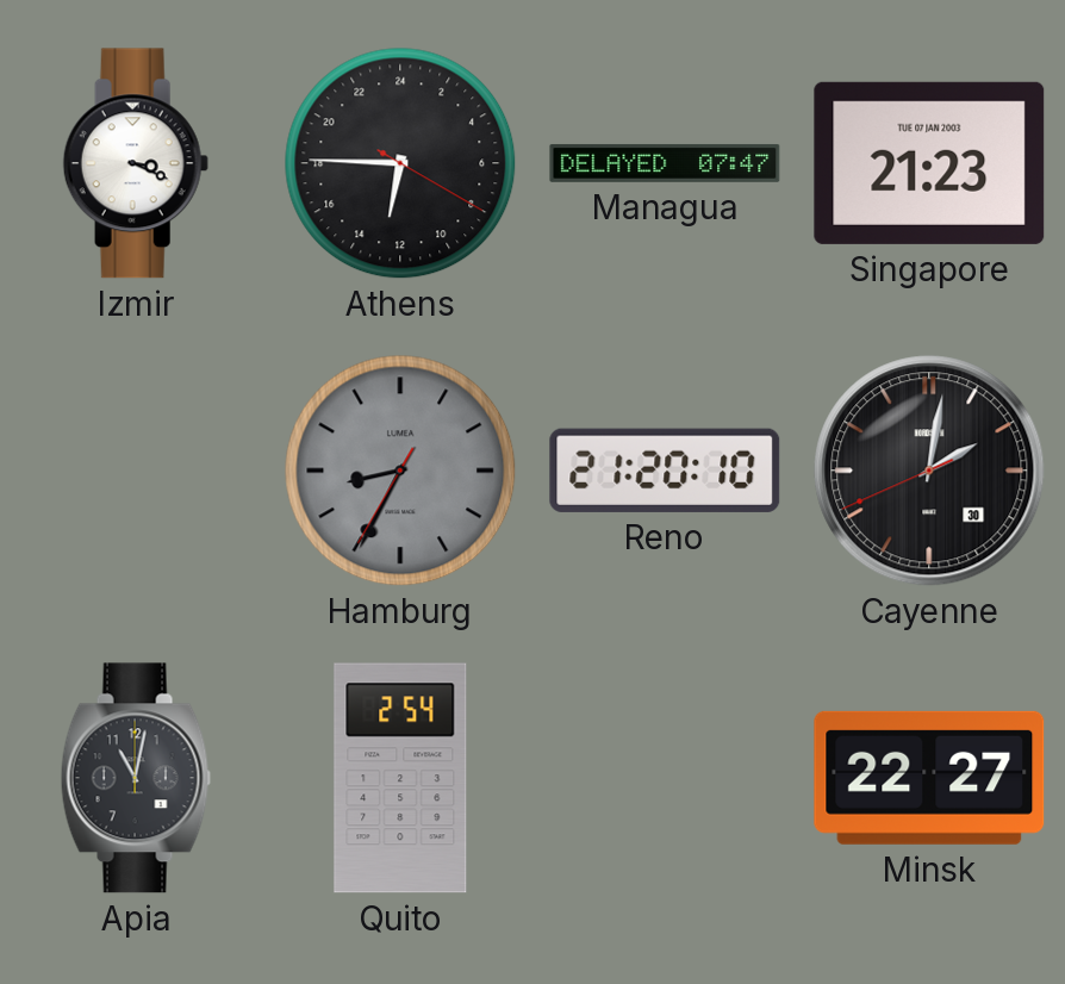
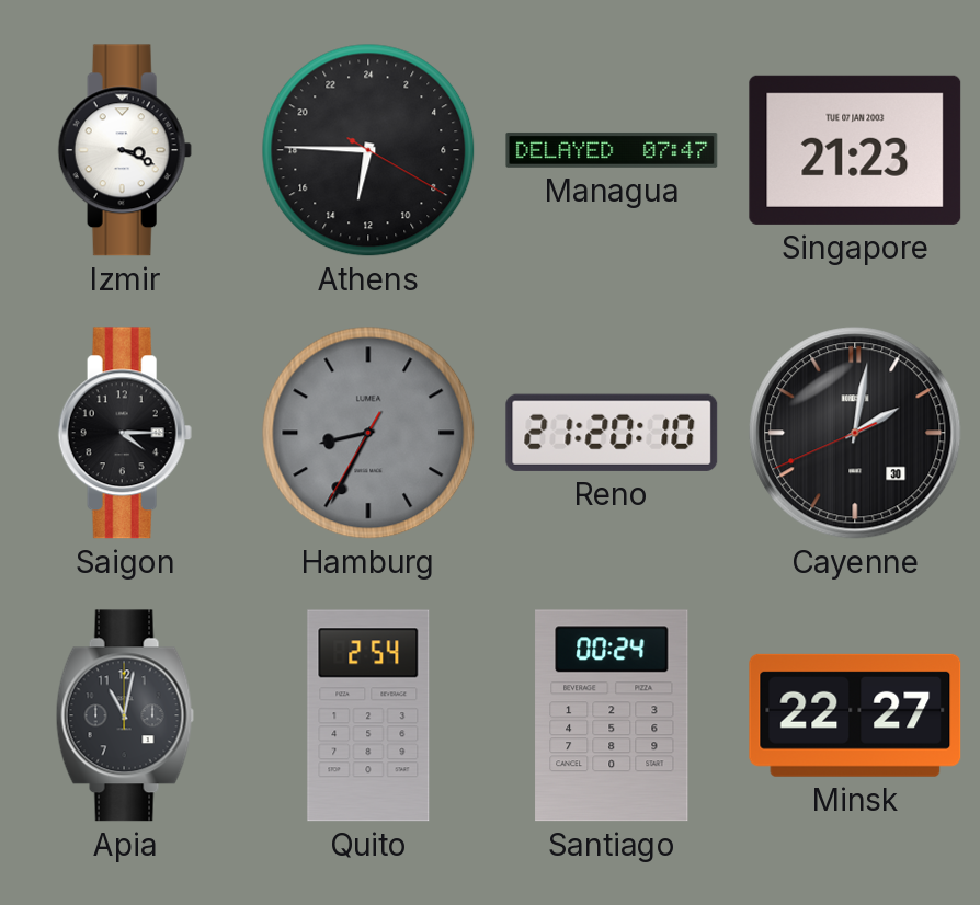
Saigon: none -> 4:15 (125, 433)
Santiago: none -> 00:24 (612, 715)
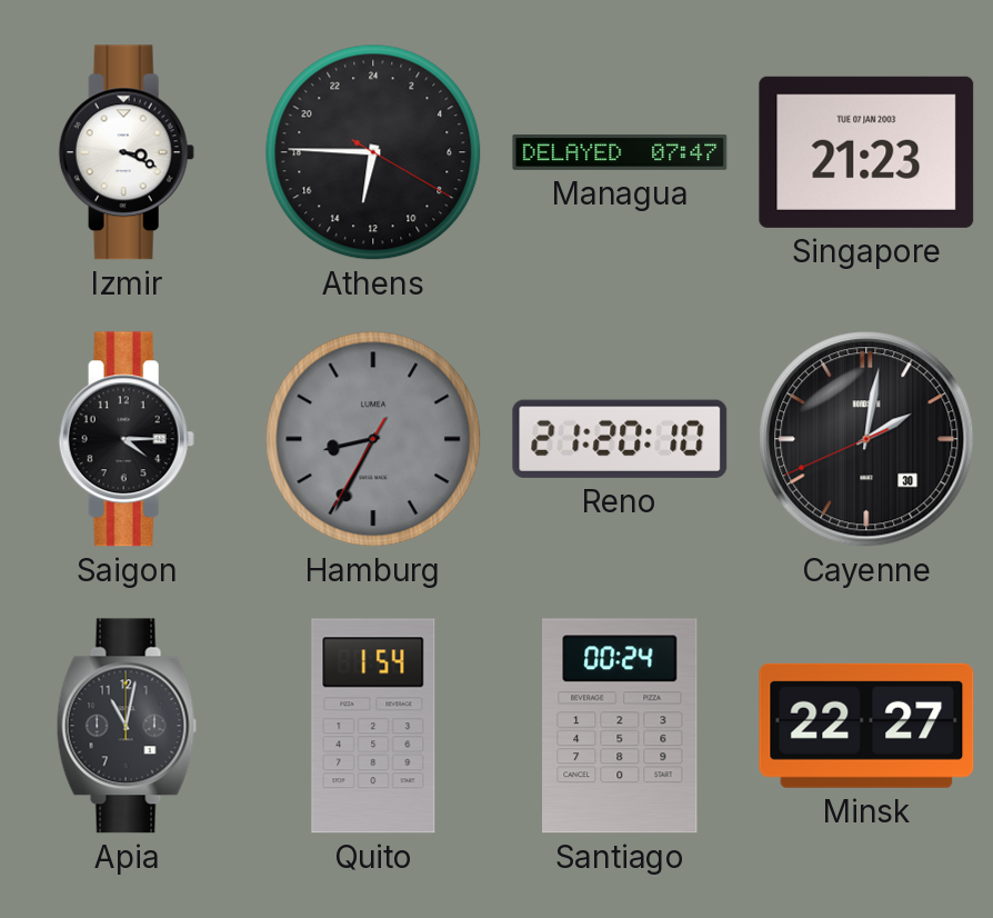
Quito: 2:54 -> 1:54 (373, 726)
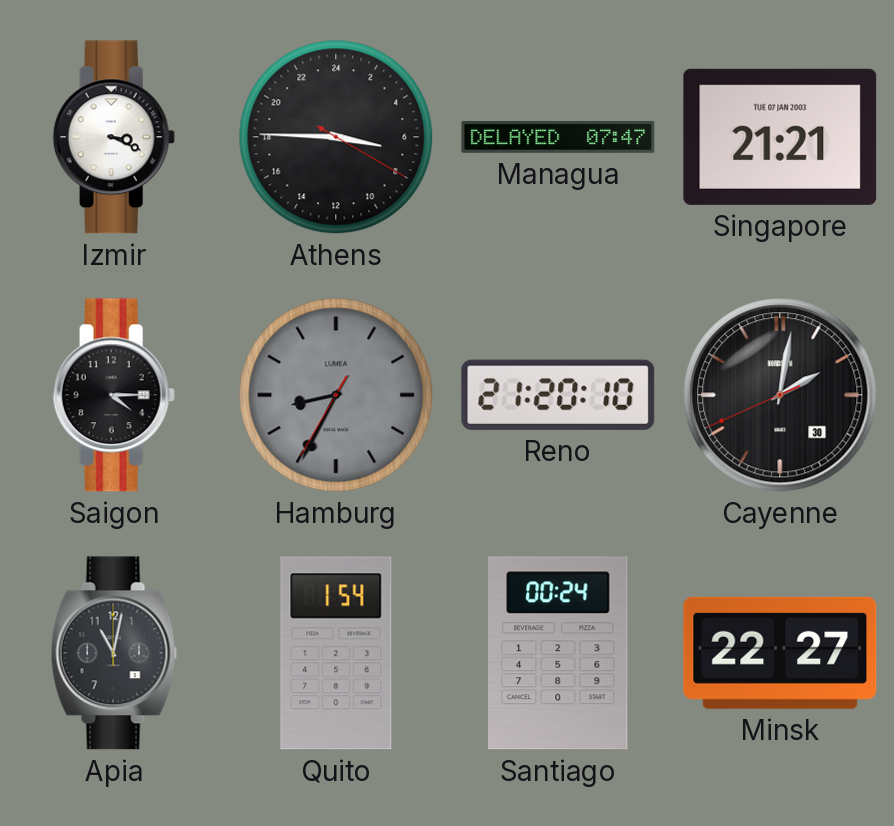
Athens: 12:45 -> 6:45 (336, 137)
Singapore: 21:23 -> 21:21 (780, 137)
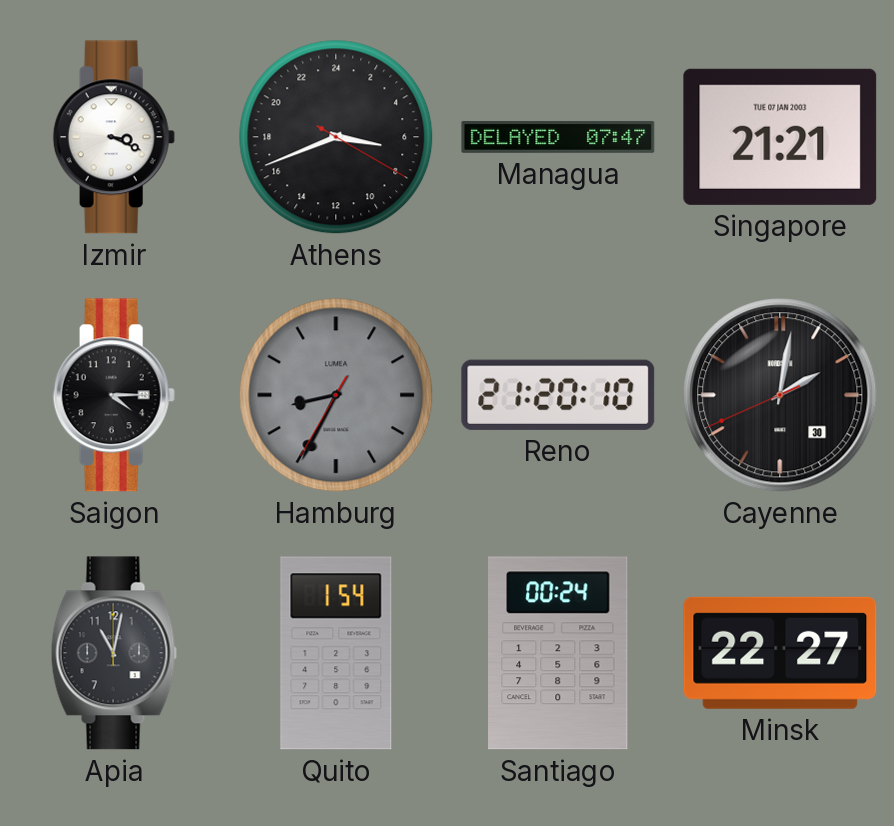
Athens: 6:45 -> 6:41 (336, 137)
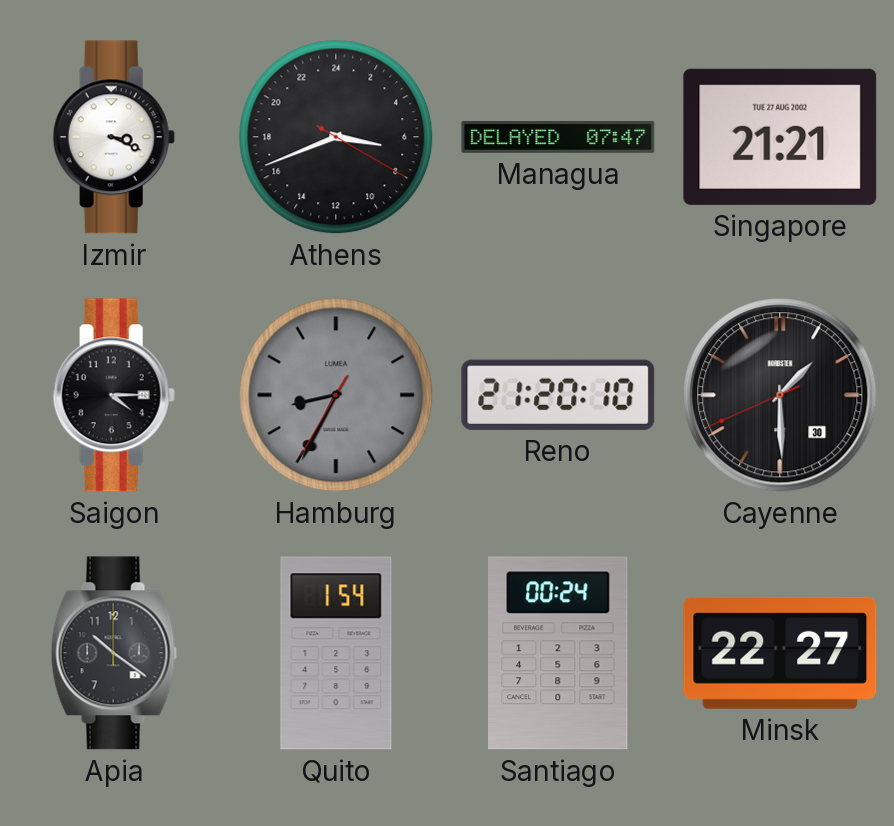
Singapore date: TUE 07 JAN 2003 -> TUE 27 AUG 2002 (780, 137)
Cayenne: 2:01 -> 1:29 (780, 395)
Apia: 11:02 -> 10:21 (114, 653)
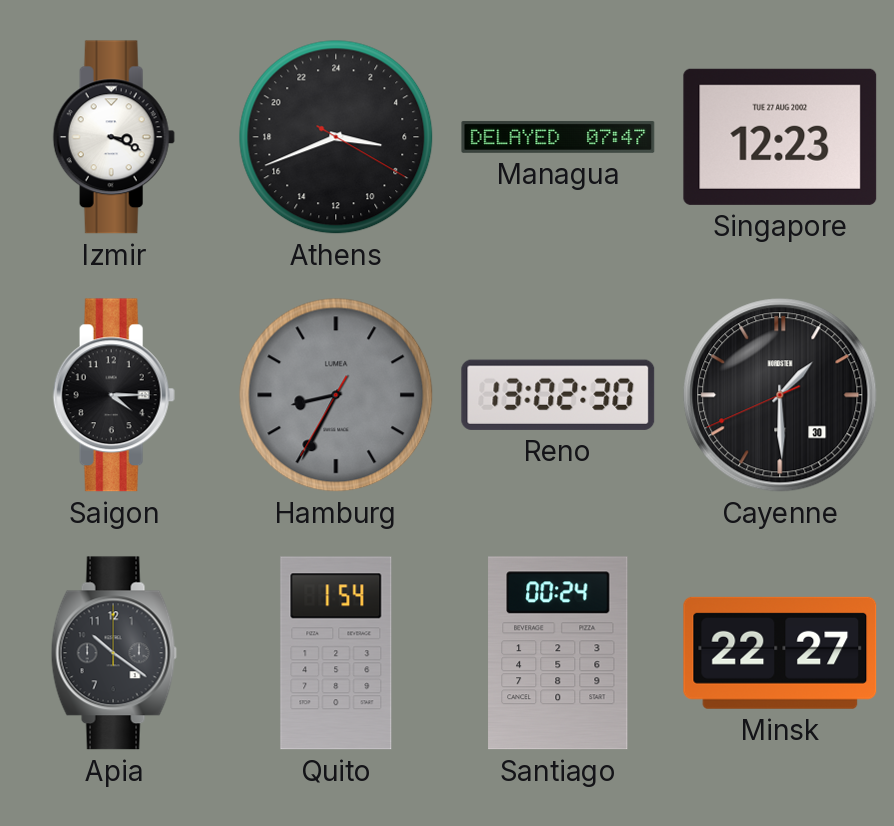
Singapore: 21:21 -> 12:23 (780, 137)
Reno: 21:20 -> 13:02 (558, 395)
